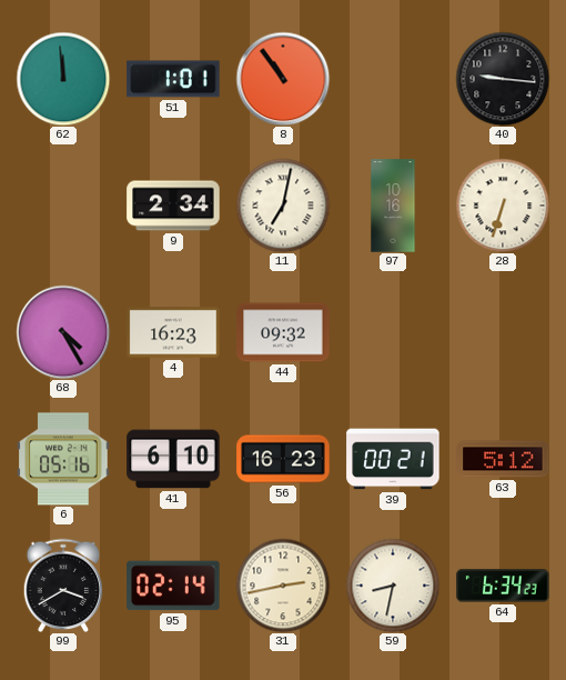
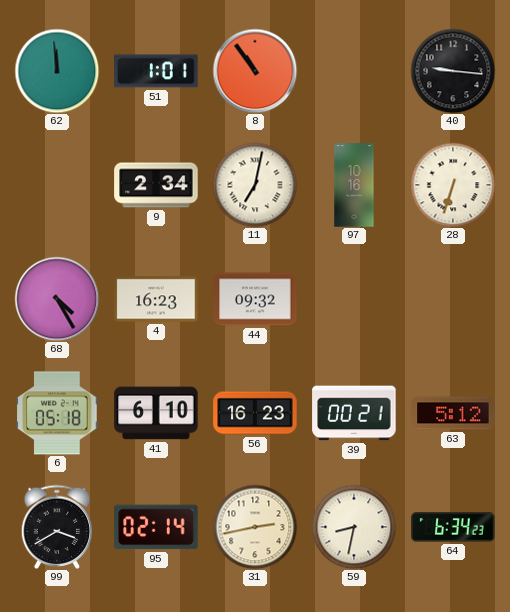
6: 05:16 -> 05:18 (57, 413)
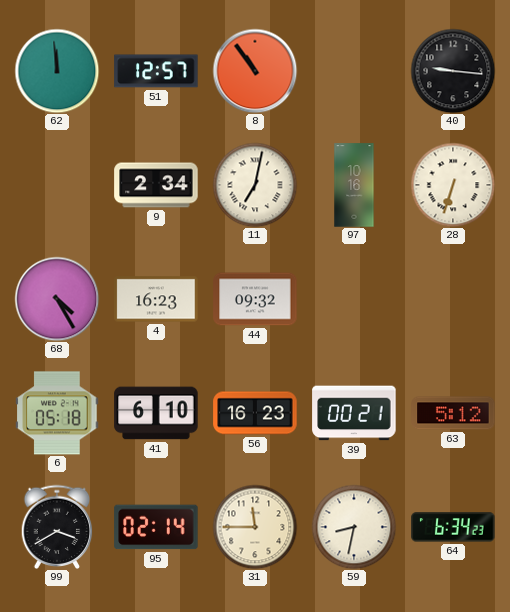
51: 1:01 -> 12:57 (156, 71)
31: 2:43 -> 11:45 (255, 527)
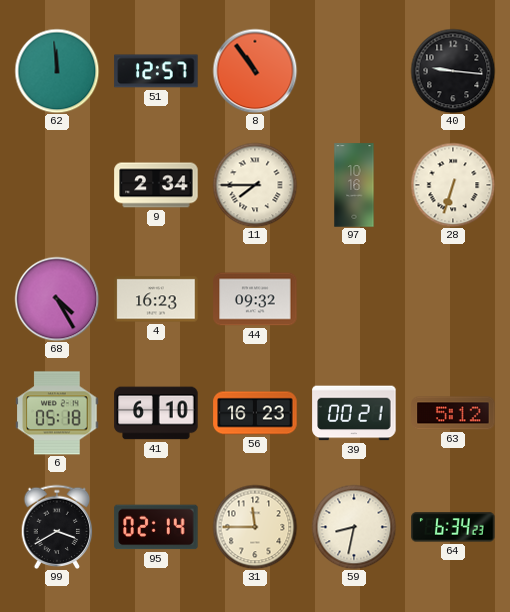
11: 7:02 -> 7:45 (255, 185)
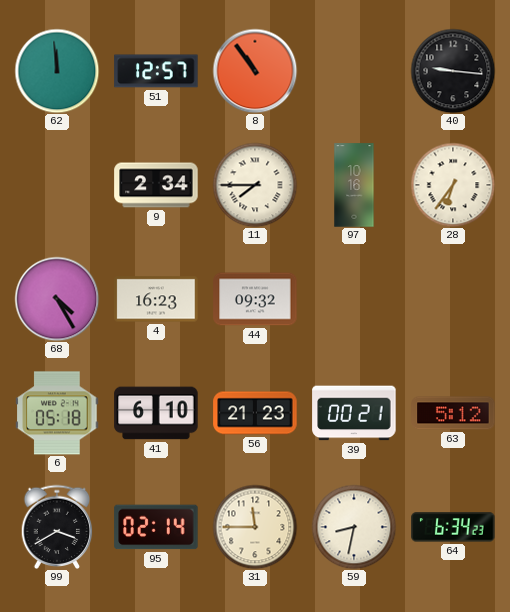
28: 6:33 -> 6:36 (453, 185)
56: 16:23 -> 21:23 (255, 413)
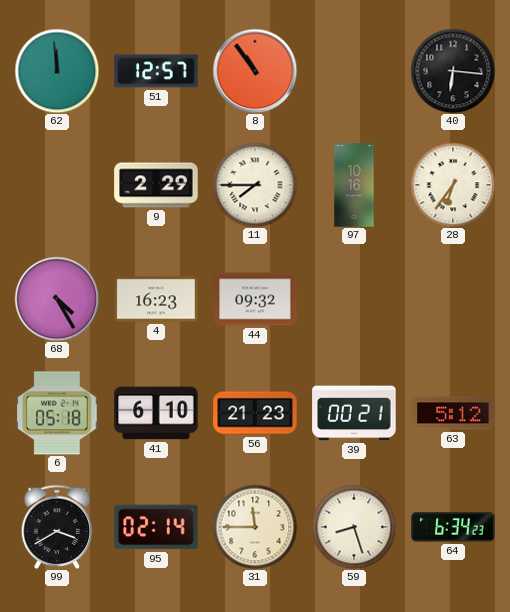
40: 9:16 -> 6:16 (453, 71)
9: 2:34 -> 2:29 (156, 185)
59: 8:32 -> 8:27 (354, 527)
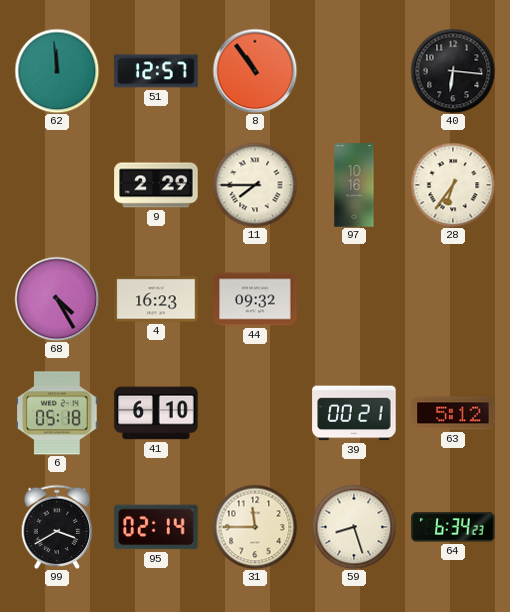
56: 21:23 -> none (255, 413)
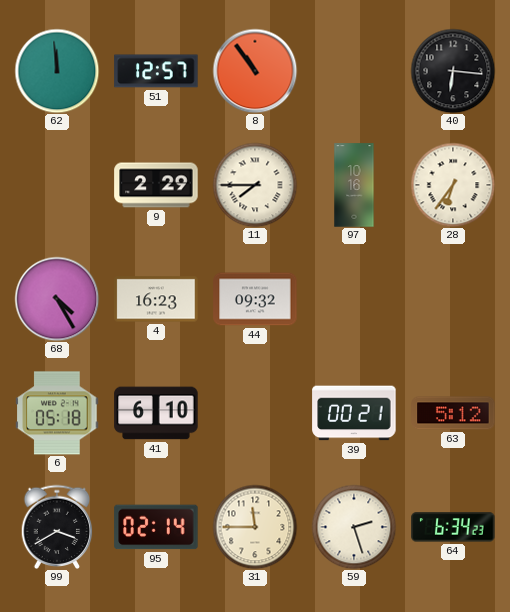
59: 8:27 -> 2:27 (354, 527)
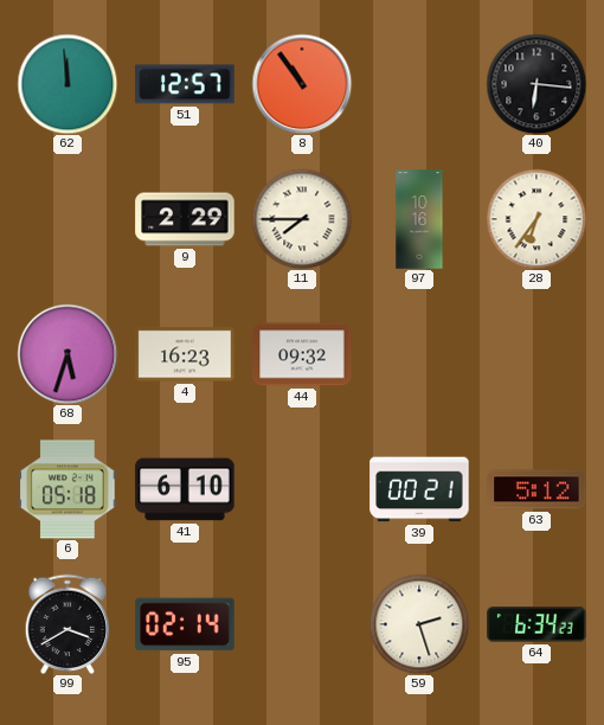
68: 4:25 -> 5:33 (68, 354)
31: 11:45 -> none (255, 527)
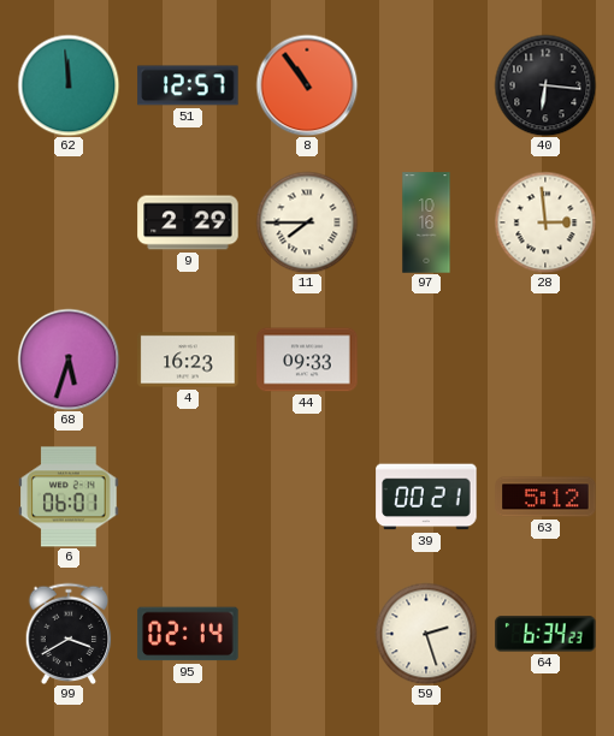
28: 6:36 -> 2:59 (545, 222)
44: 09:32 -> 09:33 (307, 360)
6: 05:18 -> 06:01 (69, 497)
41: 6:10 -> none (185, 489)
